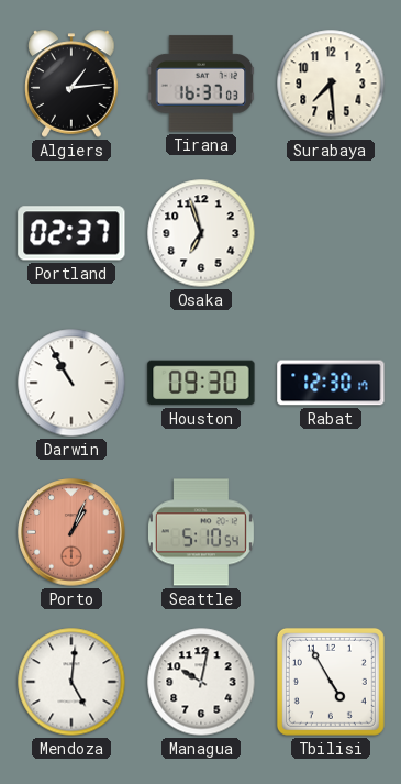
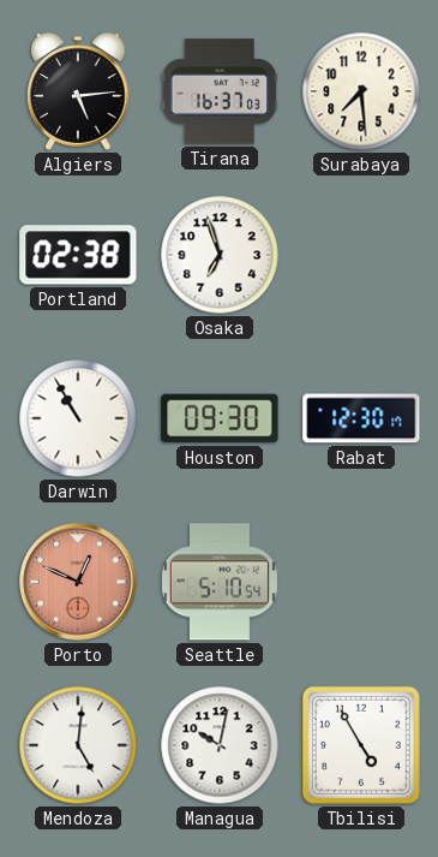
Algiers: 1:14 -> 5:14 (78, 91)
Portland: 02:37 -> 02:38 (78, 255)
Porto: 1:04 -> 12:49 (78, 582)
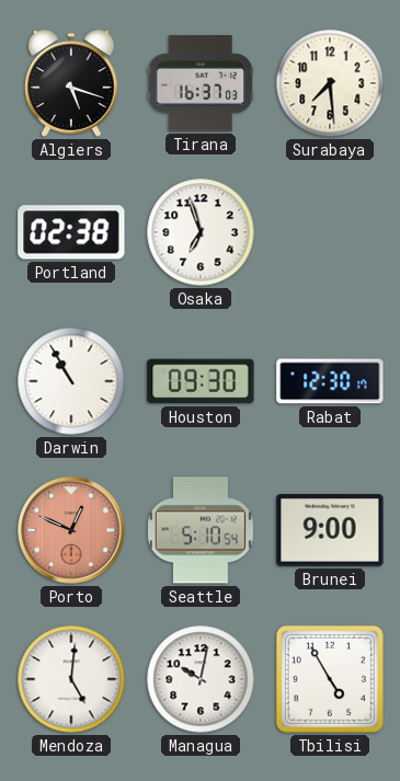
Algiers: 5:14 -> 5:18 (71, 83)
Brunei: none -> 9:00 (330, 531)
